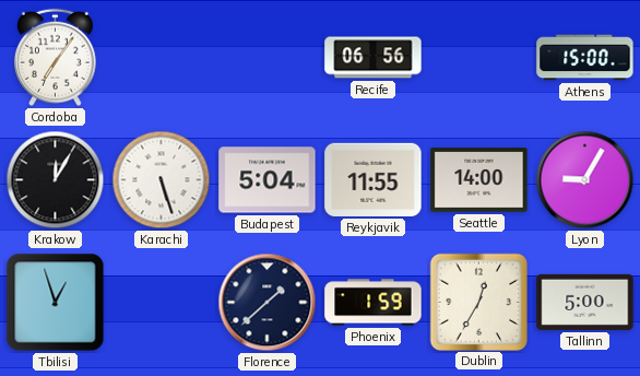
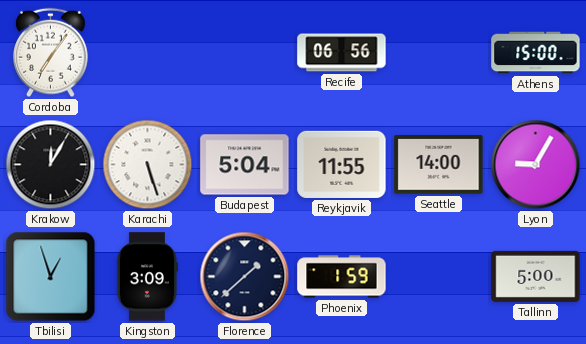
Kingston: none -> 3:09 (146, 277)
Dublin: 12:35 -> none (478, 302)
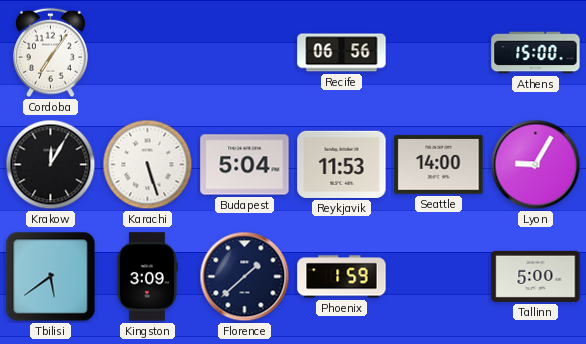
Reykjavik: 11:55 -> 11:53 (342, 164)
Tbilisi: 12:57 -> 5:39 (51, 277)
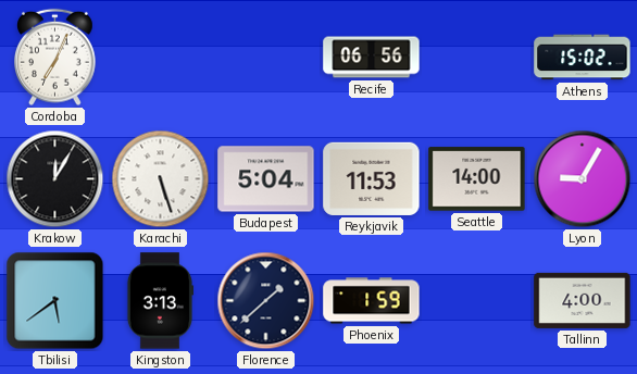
Cordoba: 7:06 -> 7:04 (55, 58)
Athens: 15:00 -> 15:02 (583, 58)
Kingston: 3:09 -> 3:13 (159, 301)
Tallinn: 5:00 -> 4:00 (583, 300)
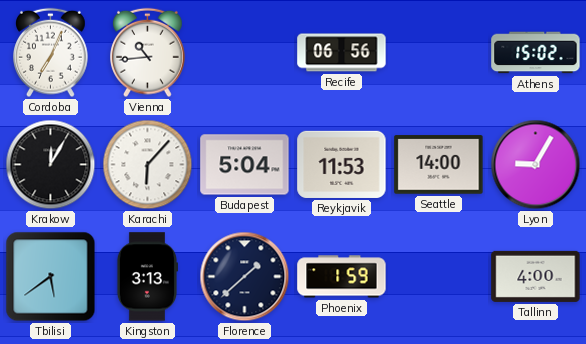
Vienna: none -> 10:44 (148, 53)
Karachi: 5:27 -> 6:07 (148, 165)
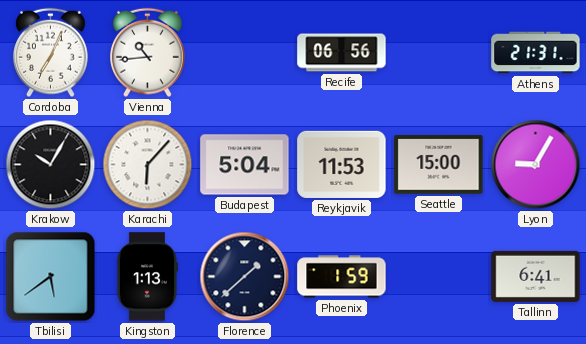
Athens: 15:02 -> 21:31 (536, 53)
Krakow: 12:05 -> 10:05 (51, 165)
Seattle: 14:00 -> 15:00 (439, 165)
Kingston: 3:13 -> 1:13 (146, 277)
Tallinn: 4:00 -> 6:41 (536, 276)
